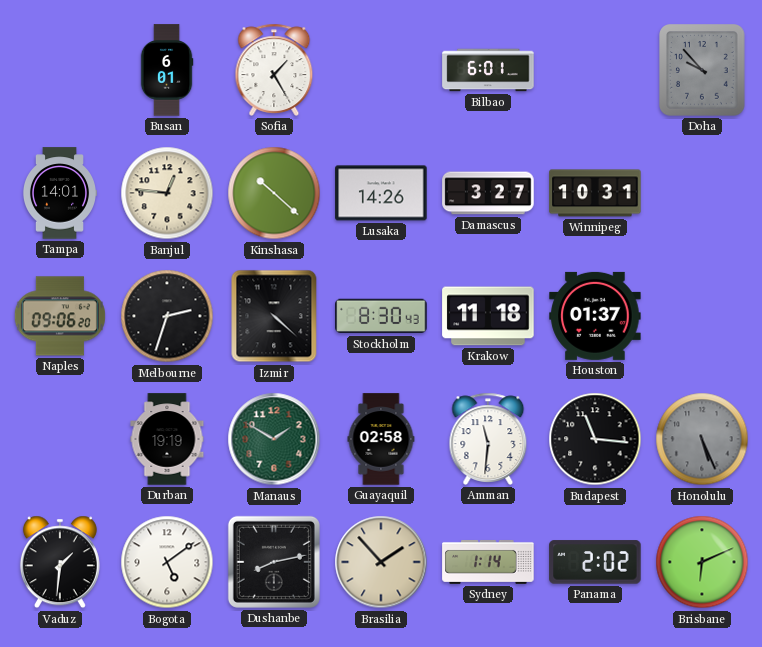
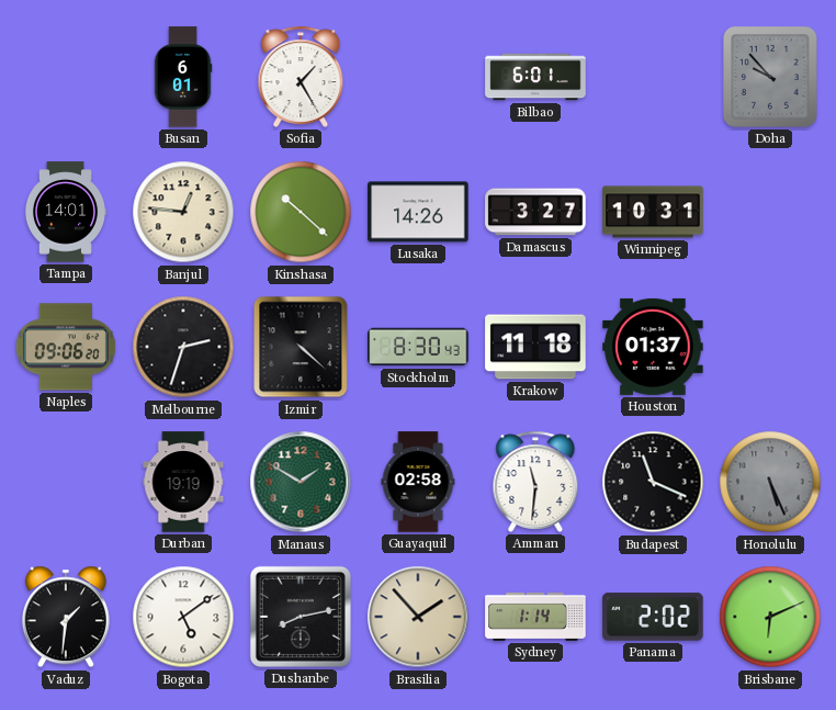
Budapest: 11:16 -> 11:19 (653, 482)
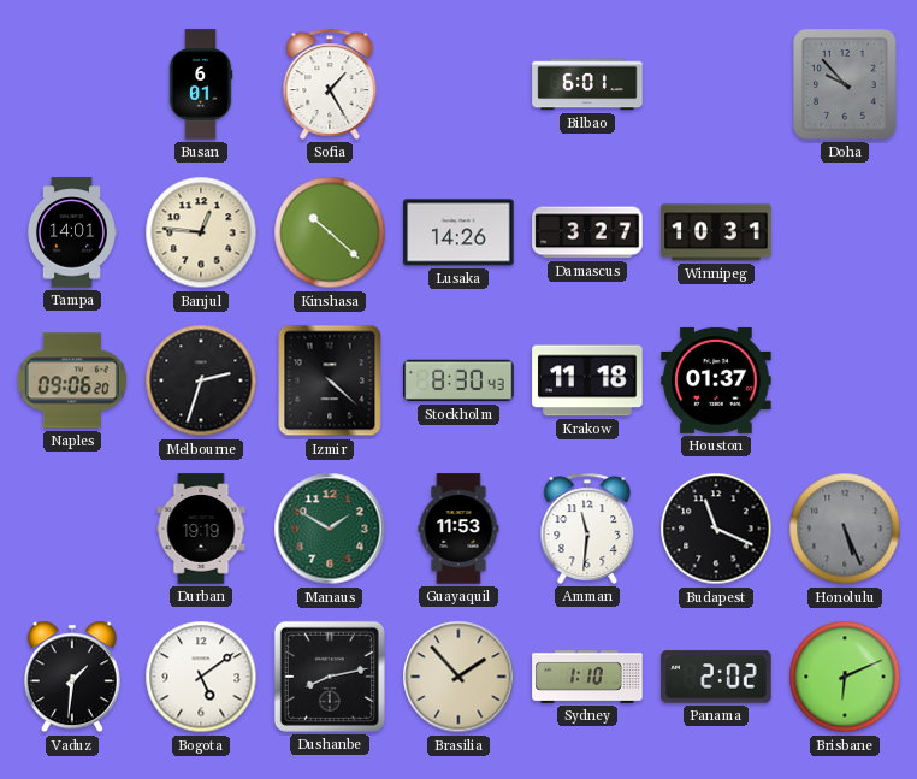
Guayaquil: 02:58 -> 11:53 (458, 529)
Sydney: 1:14 -> 1:10 (587, 677)
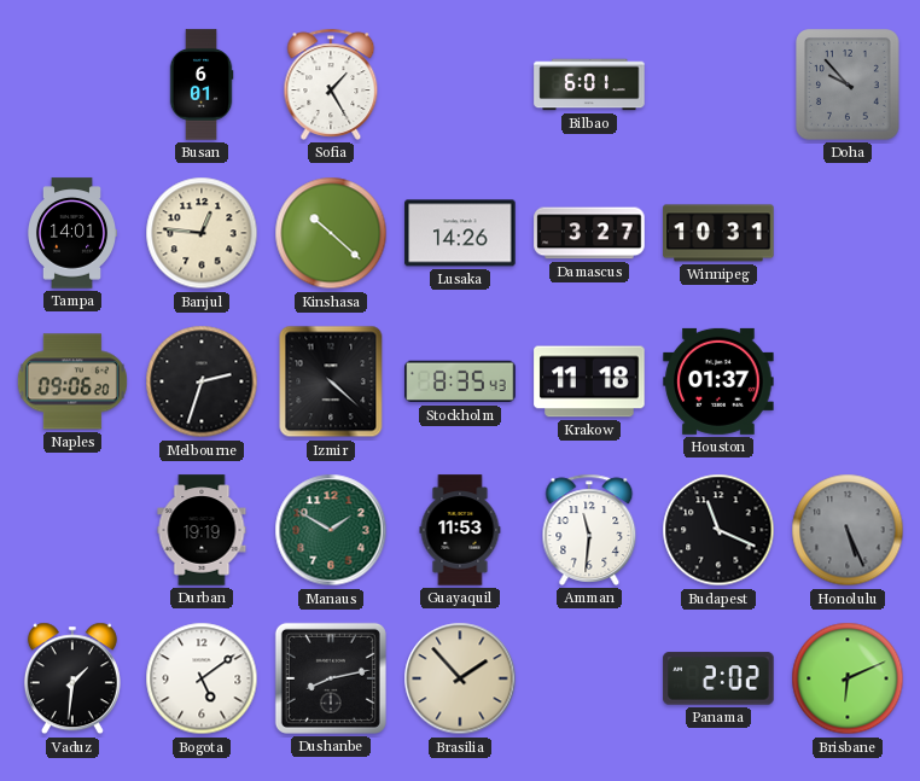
Stockholm: 8:30 -> 8:35 (460, 381)
Sydney: 1:10 -> none (587, 677)
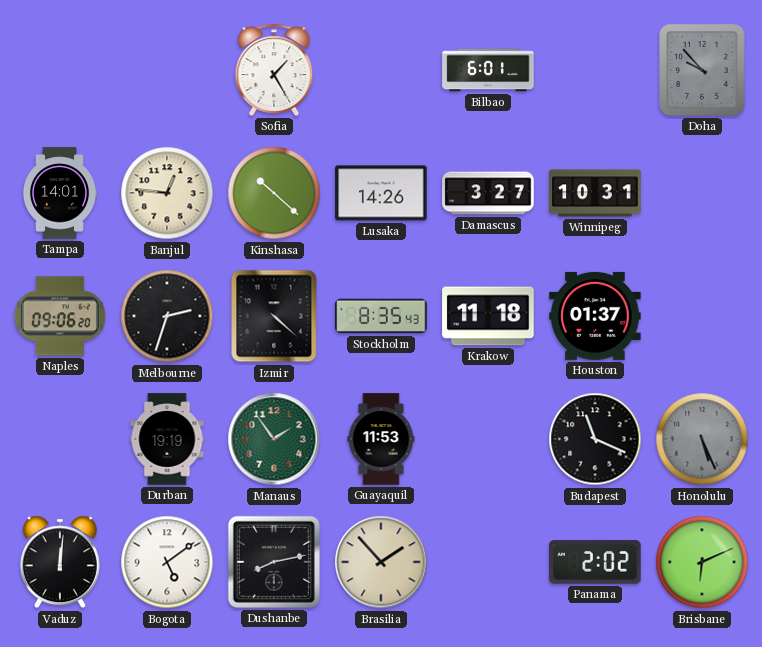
Busan: 6:01 -> none (202, 84)
Manaus: 1:50 -> 1:54 (274, 439)
Amman: 11:31 -> none (589, 530)
Vaduz: 1:31 -> 12:01 (60, 562)
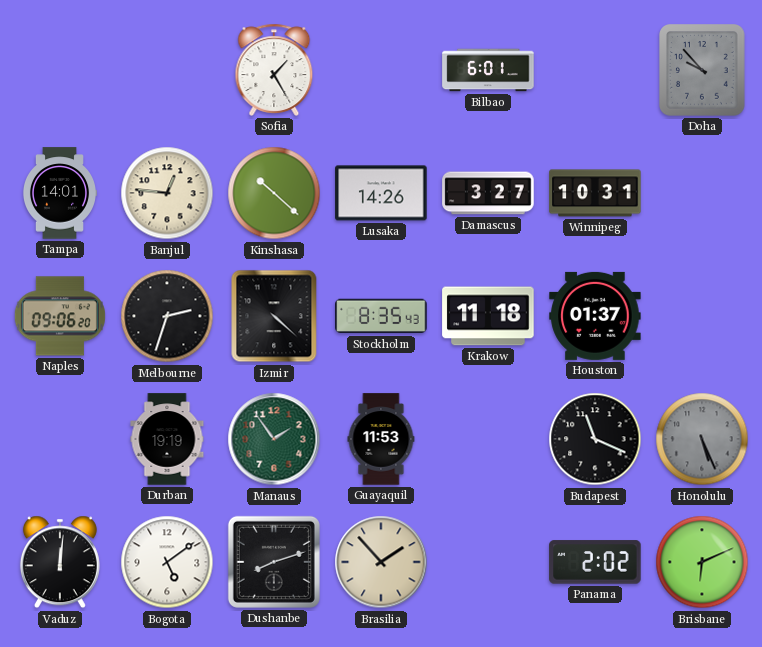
Dushanbe: 8:13 -> 8:12 (274, 562)
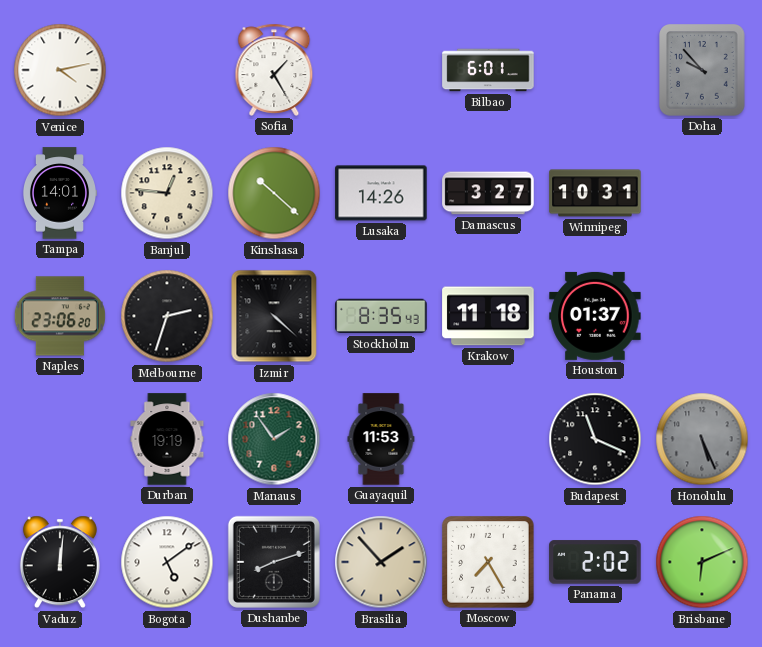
Venice: none -> 4:13 (60, 70)
Naples: 09:06 -> 23:06 (60, 316)
Moscow: none -> 7:25 (488, 562)
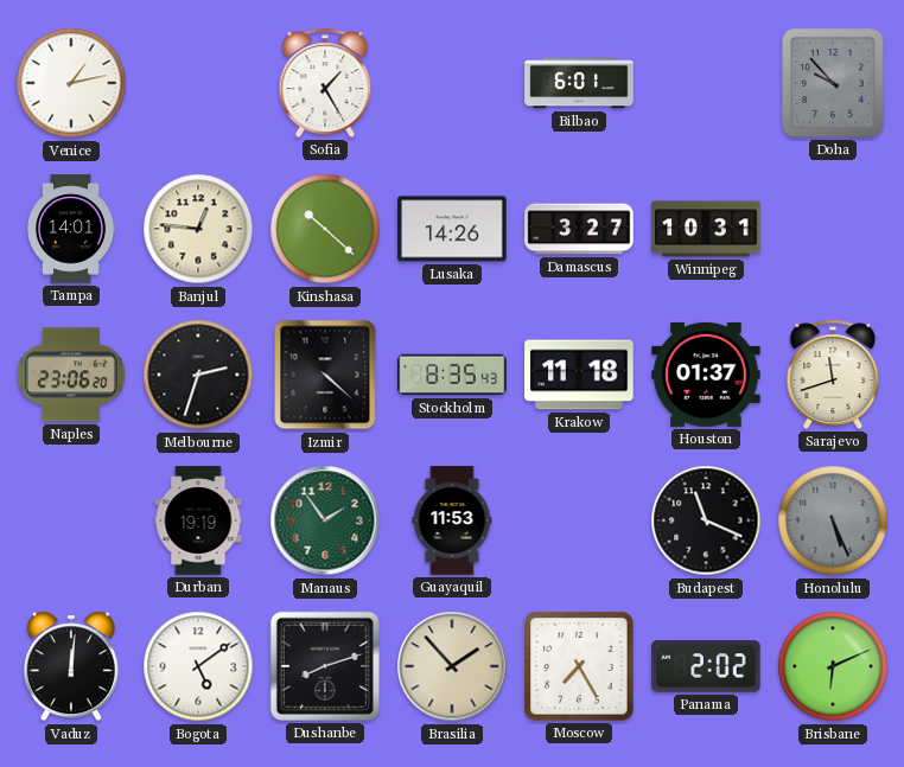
Venice: 4:13 -> 1:13 (71, 83)
Sarajevo: none -> 11:42 (833, 375)
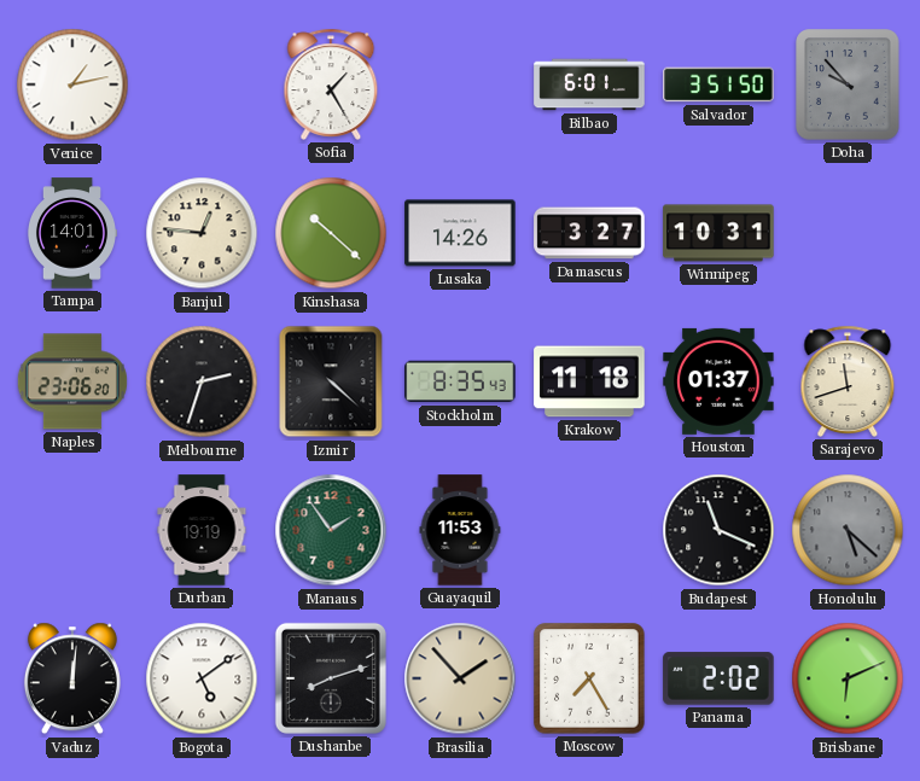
Salvador: none -> 3:51 (718, 84)
Honolulu: 5:26 -> 5:22 (848, 530)
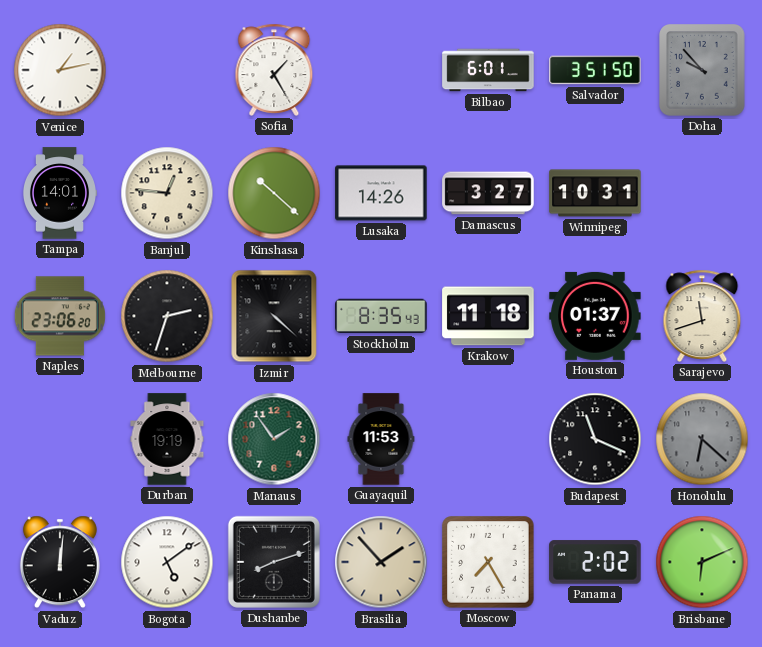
Honolulu: 5:22 -> 6:22 (702, 439)
